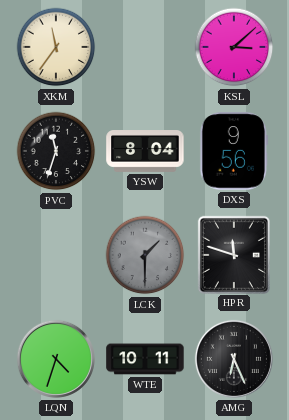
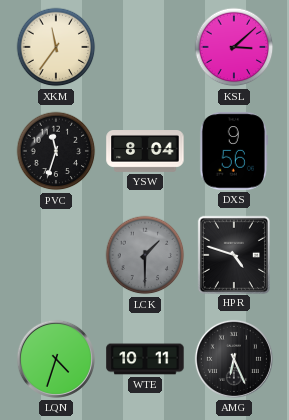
HPR: 11:48 -> 4:48 (233, 254)
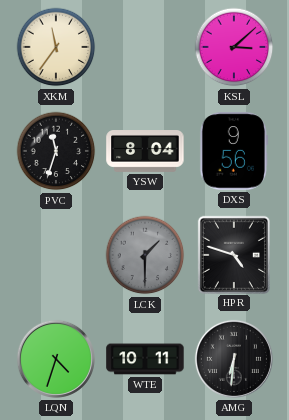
AMG: 6:26 -> 6:31 (234, 359)
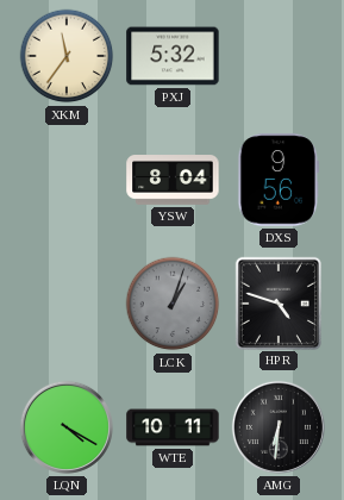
PXJ: none -> 5:32 (173, 56)
KSL: 3:08 -> none (234, 47)
PVC: 11:33 -> none (56, 151)
LCK: 1:30 -> 1:03 (173, 304)
LQN: 4:33 -> 4:20 (67, 427)
